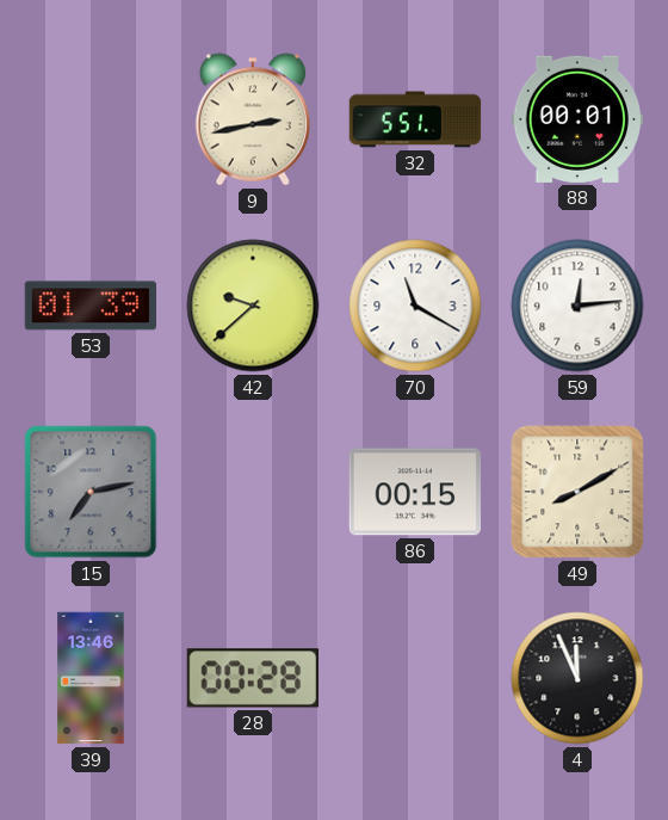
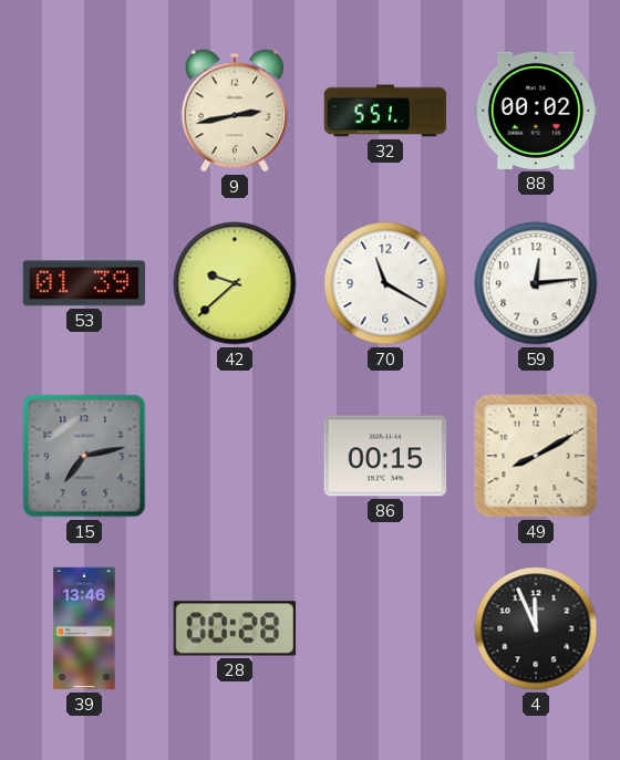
88: 00:01 -> 00:02 (536, 111)
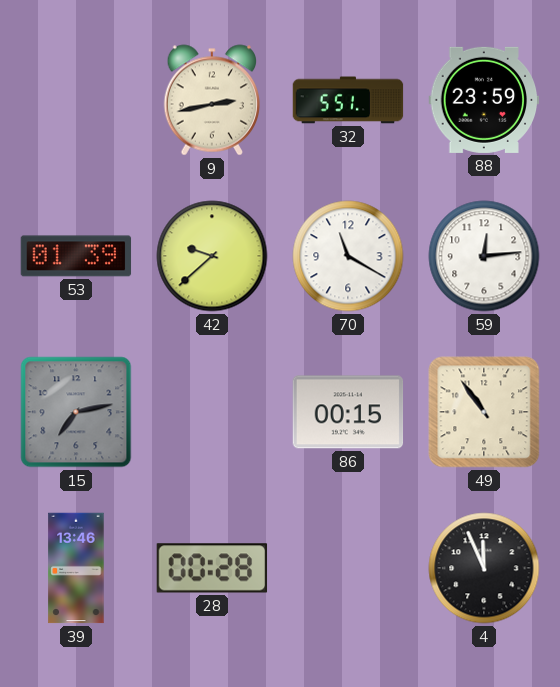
88: 00:02 -> 23:59 (484, 100)
49: 8:10 -> 10:54 (484, 412)
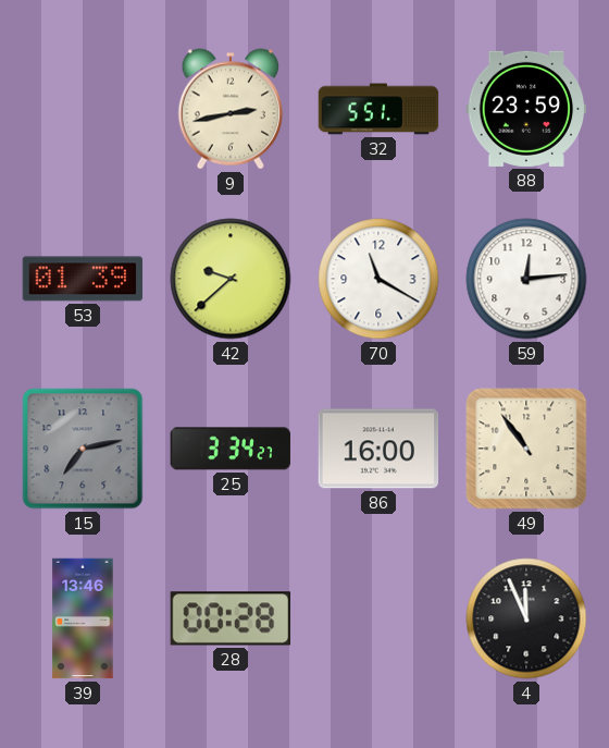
25: none -> 3:34 (229, 449)
86: 00:15 -> 16:00 (378, 449)
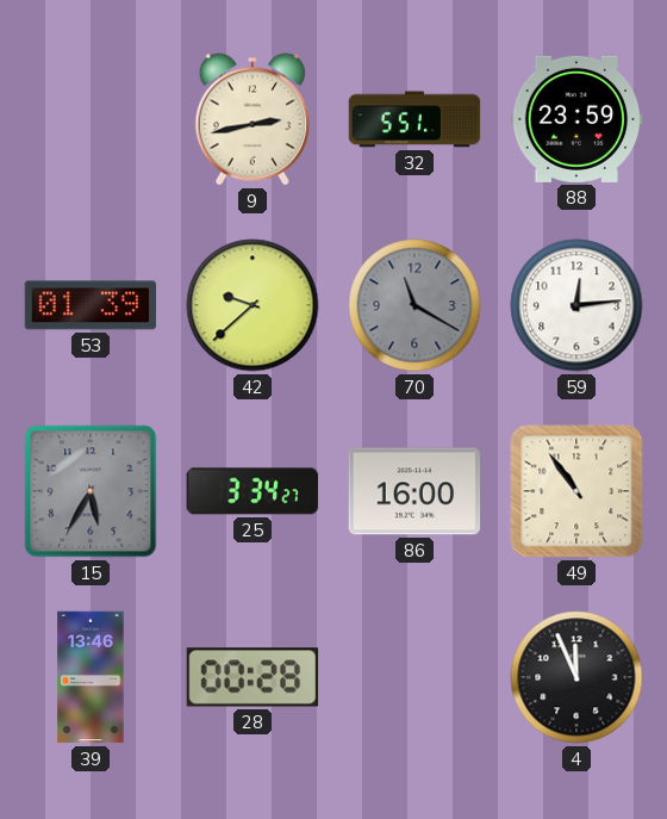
70 dial: white -> grey (414, 305)
15: 7:13 -> 5:35 (91, 491)
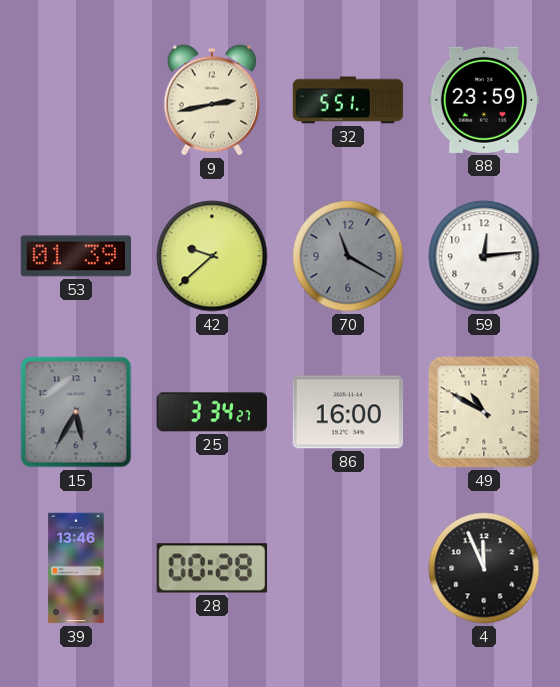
49: 10:54 -> 10:50 (484, 412)
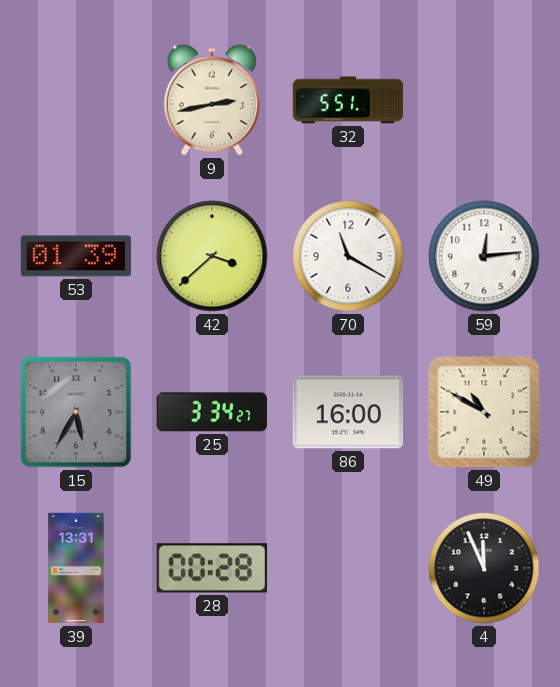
88: 23:59 -> none (484, 100)
42: 9:38 -> 3:38 (212, 256)
70 dial: grey -> white (348, 256)
39: 13:46 -> 13:31 (76, 568)
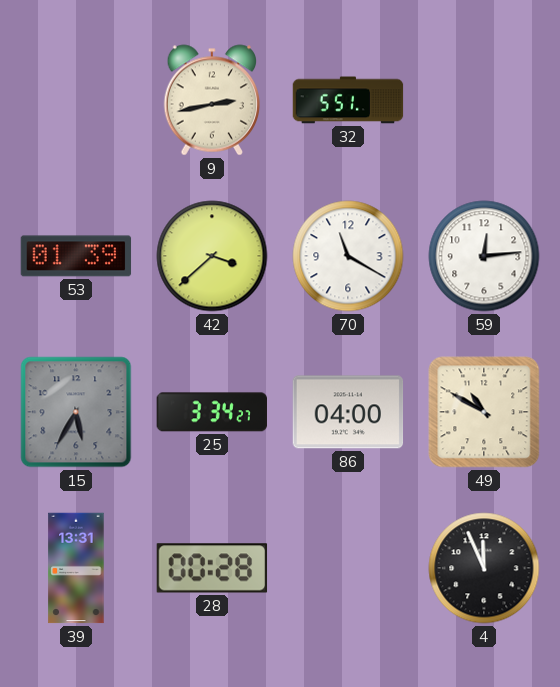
86: 16:00 -> 04:00 (348, 412)
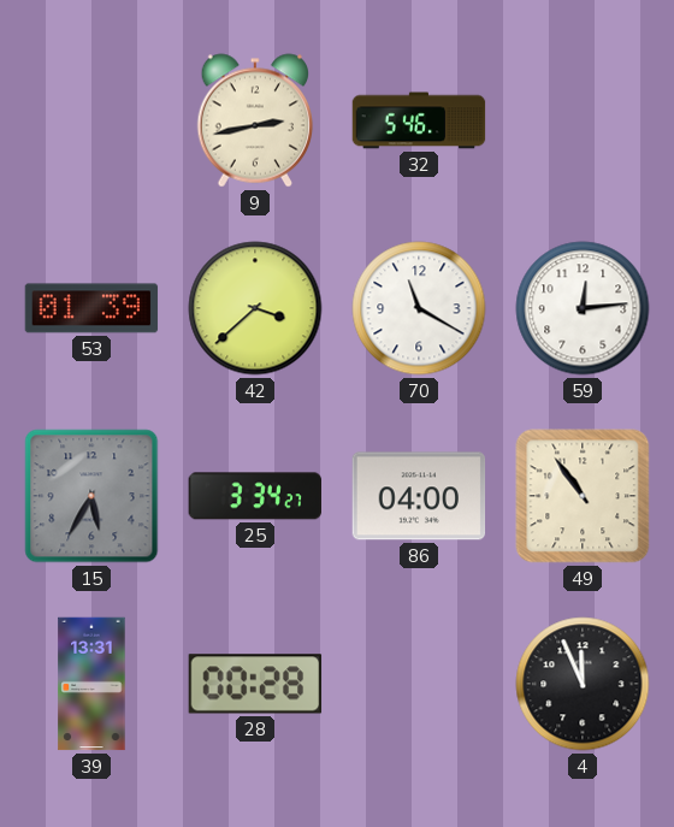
32: 5:51 -> 5:46 (419, 120)
49: 10:50 -> 10:54 (583, 496)
